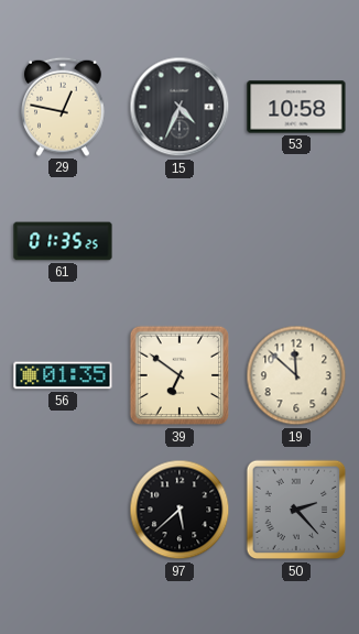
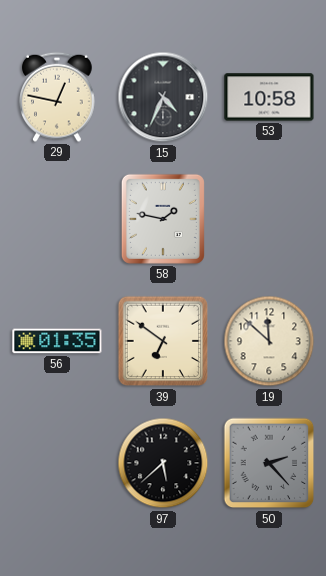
61: 01:35 -> none (63, 241)
58: none -> 1:47 (163, 219)
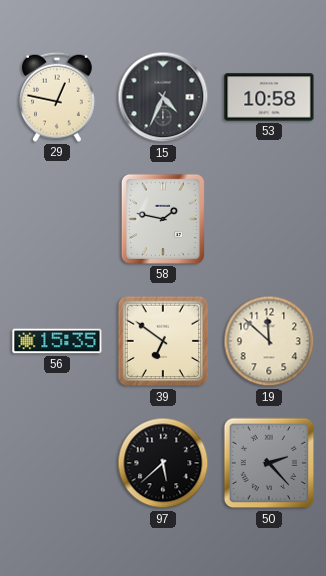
56: 01:35 -> 15:35 (57, 341)
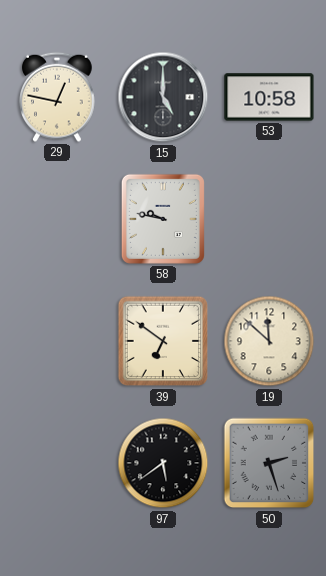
15: 4:34 -> 5:00 (163, 97)
58: 1:47 -> 9:47 (163, 219)
56: 15:35 -> none (57, 341)
97: 5:38 -> 5:39 (163, 463)
50: 2:23 -> 2:27 (269, 463)
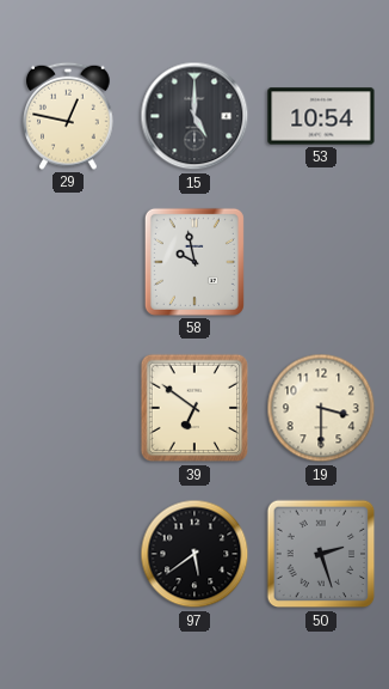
53: 10:58 -> 10:54 (321, 116)
58: 9:47 -> 9:58 (194, 262)
19: 11:52 -> 3:30 (321, 408)
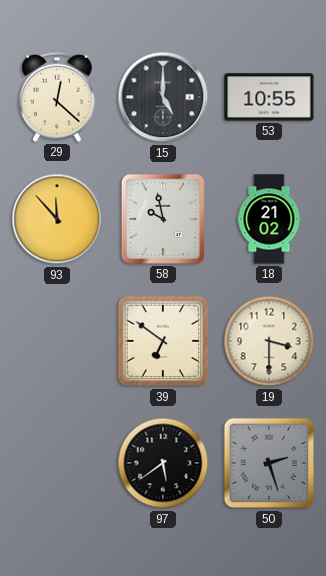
29: 12:47 -> 12:22 (58, 97)
53: 10:54 -> 10:55 (269, 97)
93: none -> 11:53 (57, 219)
18: none -> 21:02 (269, 219)
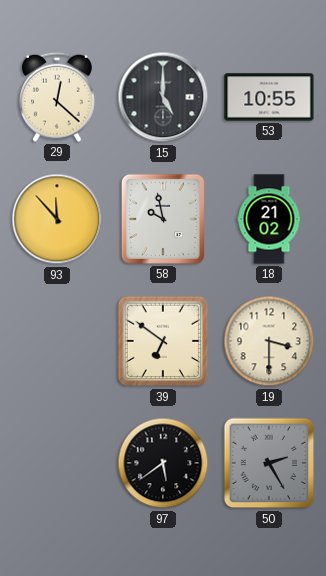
50: 2:27 -> 2:25 (269, 463)
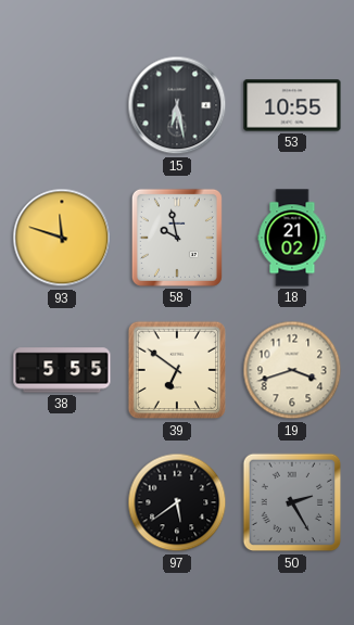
29: 12:22 -> none (58, 97)
15: 5:00 -> 6:28 (177, 105)
93: 11:53 -> 11:48 (62, 238)
38: none -> 5:55 (62, 370)
19: 3:30 -> 3:42 (292, 370)
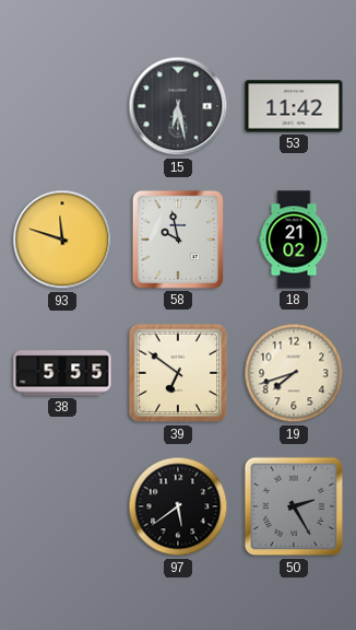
53: 10:55 -> 11:42 (294, 106)
19: 3:42 -> 7:42 (294, 373)
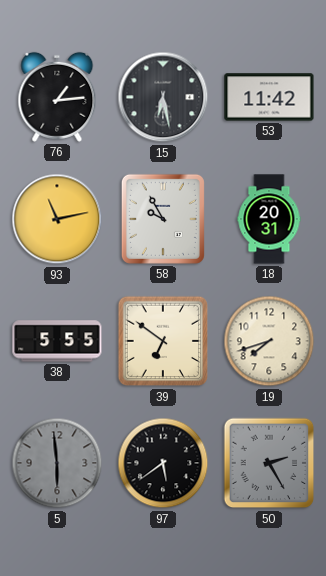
76: none -> 1:14 (57, 97)
93: 11:48 -> 11:13 (57, 219)
58: 9:58 -> 9:55 (163, 219)
18: 21:02 -> 20:31 (269, 219)
5: none -> 5:59 (57, 463)
